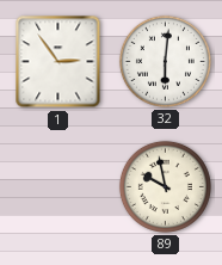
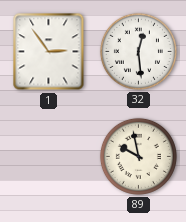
32: 6:01 -> 12:29 (138, 51)
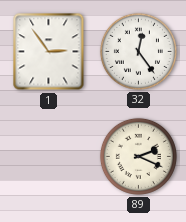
32: 12:29 -> 12:24 (138, 51)
89: 9:58 -> 2:19 (138, 156)
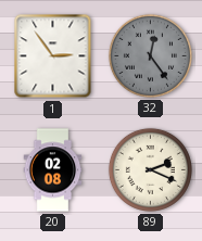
32 dial: white -> grey (150, 55)
20: none -> 02:08 (53, 170)
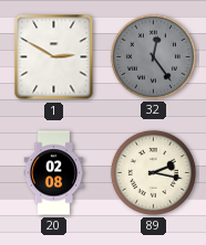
1: 2:54 -> 2:50 (54, 57)
89: 2:19 -> 2:17 (153, 172)
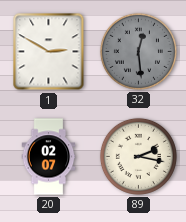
32: 12:24 -> 12:29 (138, 51)
20: 02:08 -> 02:07 (49, 157)
